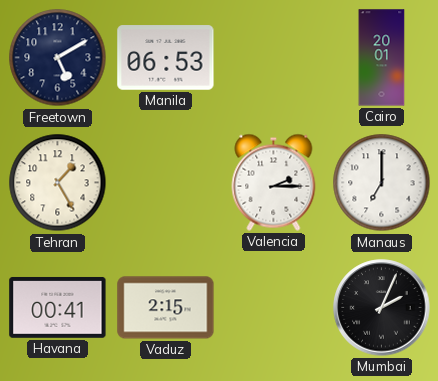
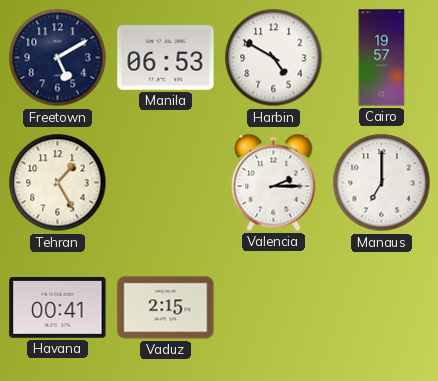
Harbin: none -> 4:50 (274, 58)
Cairo: 20:01 -> 19:57 (382, 58)
Mumbai: 2:04 -> none (382, 308)
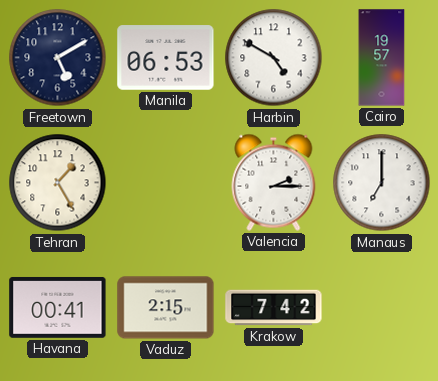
Krakow: none -> 7:42 (274, 308)
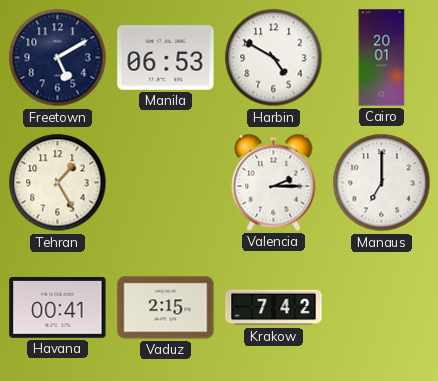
Cairo: 19:57 -> 20:01 (382, 58)
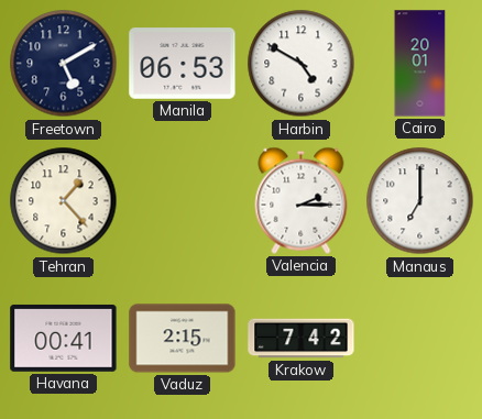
Tehran: 1:25 -> 1:23 (64, 201)
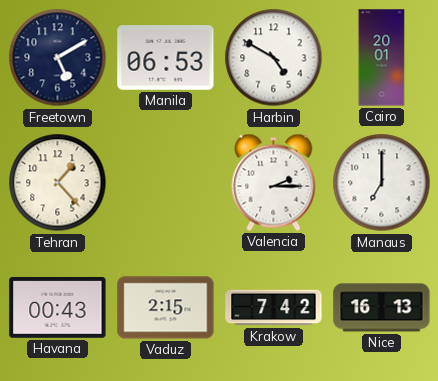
Havana: 00:41 -> 00:43 (58, 307)
Nice: none -> 16:13 (382, 308)
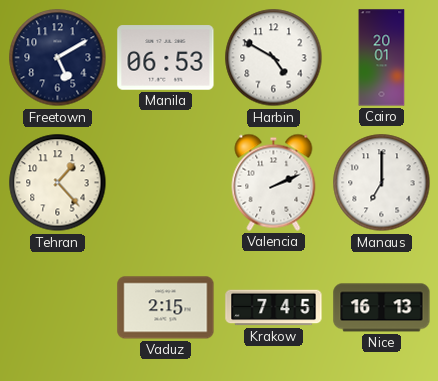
Valencia: 2:15 -> 2:11 (274, 182)
Havana: 00:43 -> none (58, 307)
Krakow: 7:42 -> 7:45 (274, 308)
